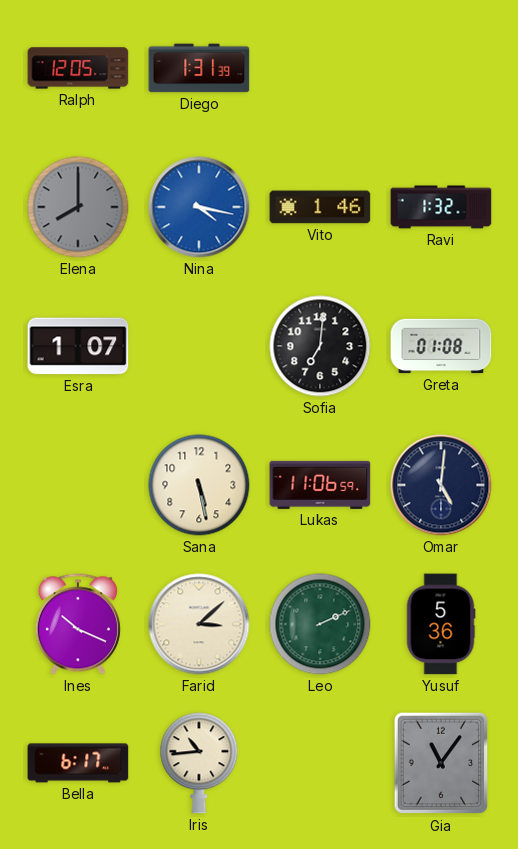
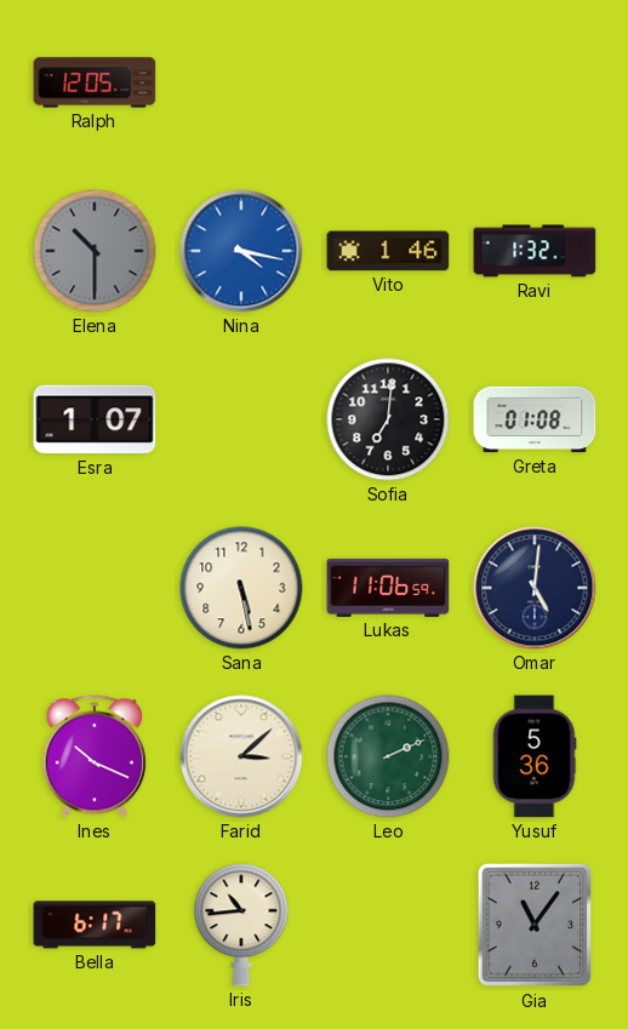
Diego: 1:31 -> none (199, 68)
Elena: 8:00 -> 10:30 (95, 251)
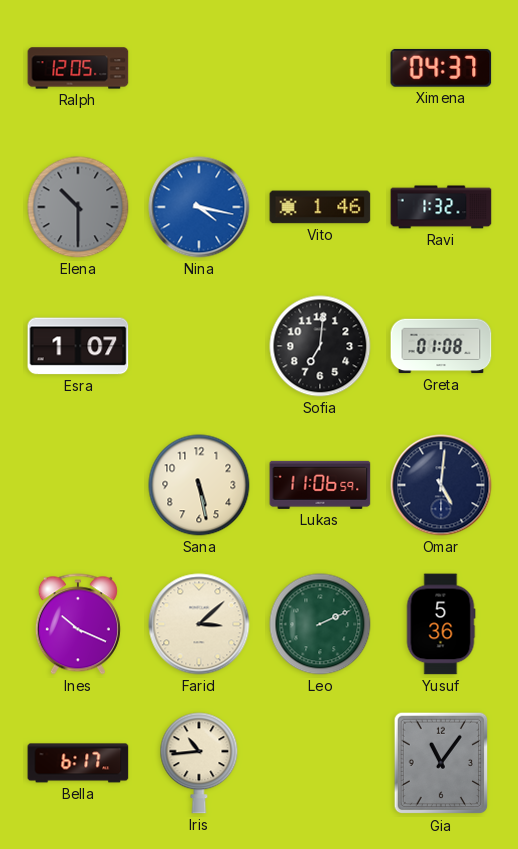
Ximena: none -> 04:37 (441, 68)
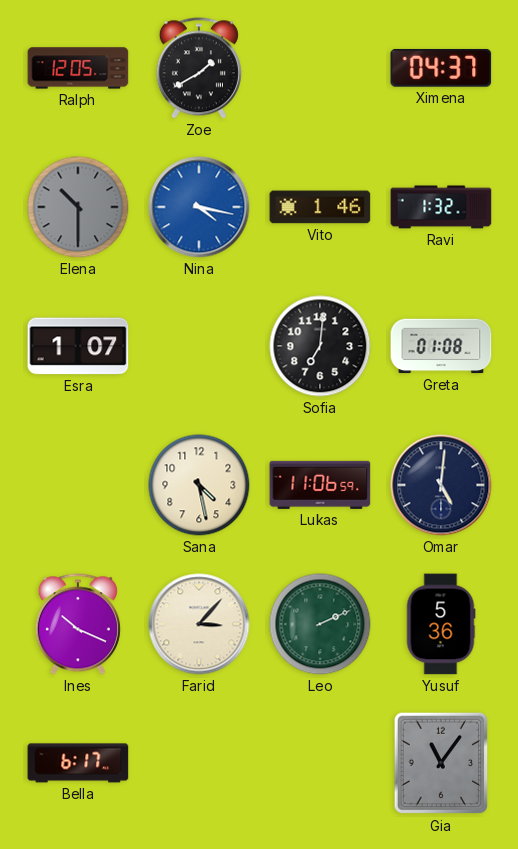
Zoe: none -> 1:40 (199, 68)
Sana: 5:28 -> 4:28 (199, 485)
Farid: 3:08 -> 3:07 (199, 624)
Iris: 10:44 -> none (199, 763)
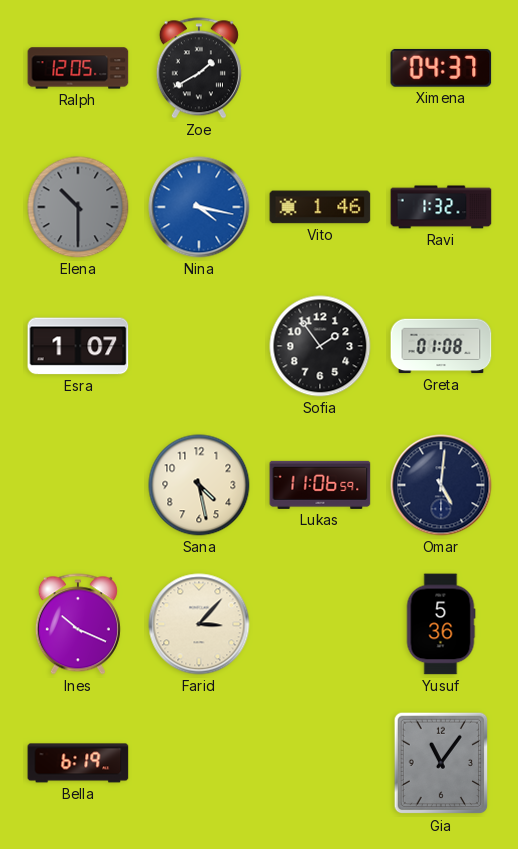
Sofia: 7:01 -> 1:54 (320, 346)
Leo: 2:11 -> none (320, 624)
Bella: 6:17 -> 6:19 (78, 763)
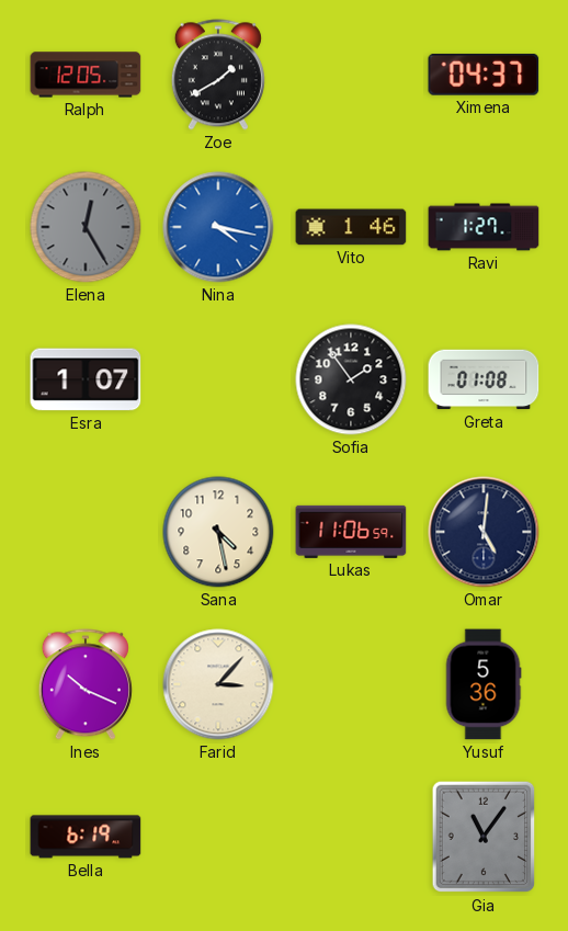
Elena: 10:30 -> 12:25 (86, 227)
Ravi: 1:32 -> 1:27 (484, 227)
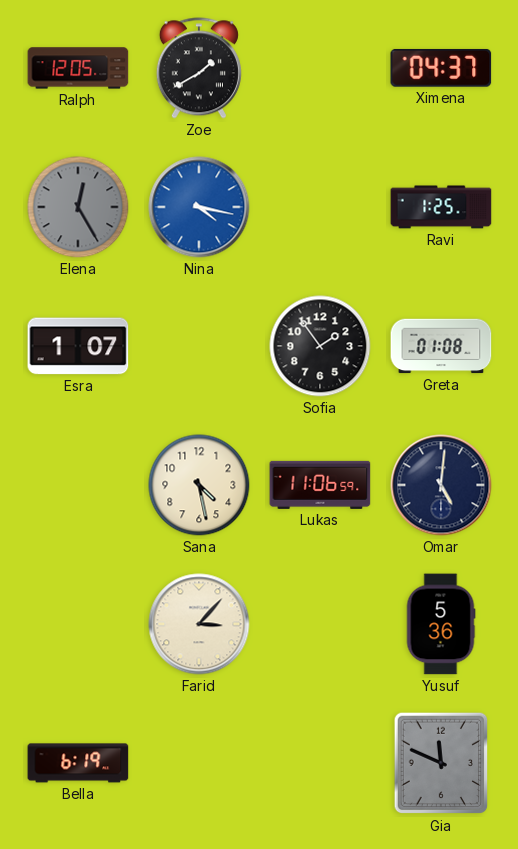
Vito: 1:46 -> none (351, 227)
Ravi: 1:27 -> 1:25 (441, 207)
Ines: 10:19 -> none (86, 684)
Gia: 11:06 -> 11:49 (441, 763)
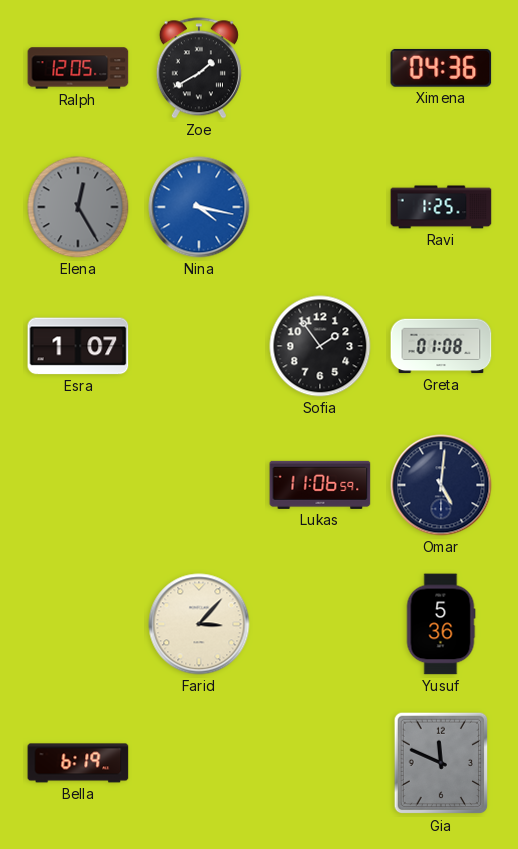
Ximena: 04:37 -> 04:36 (441, 68)
Sana: 4:28 -> none (199, 485)
